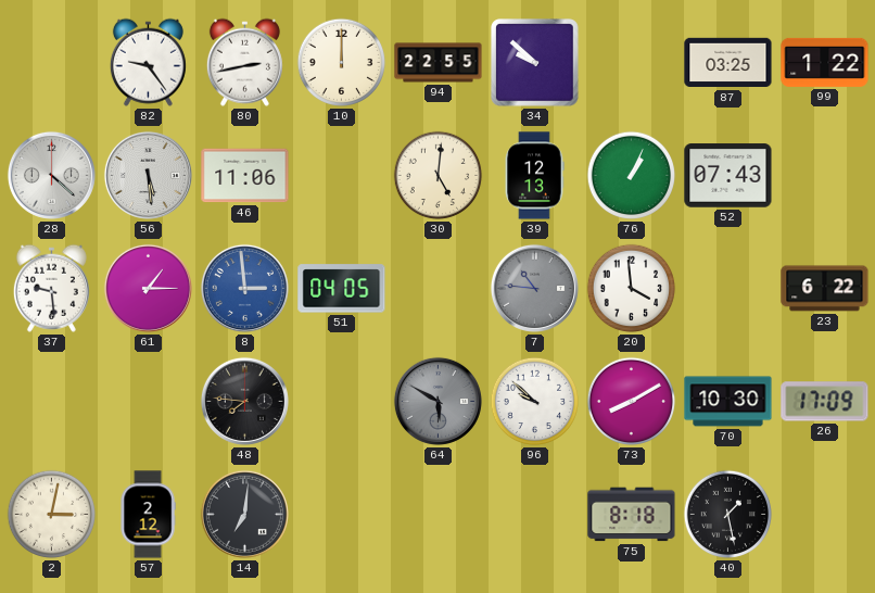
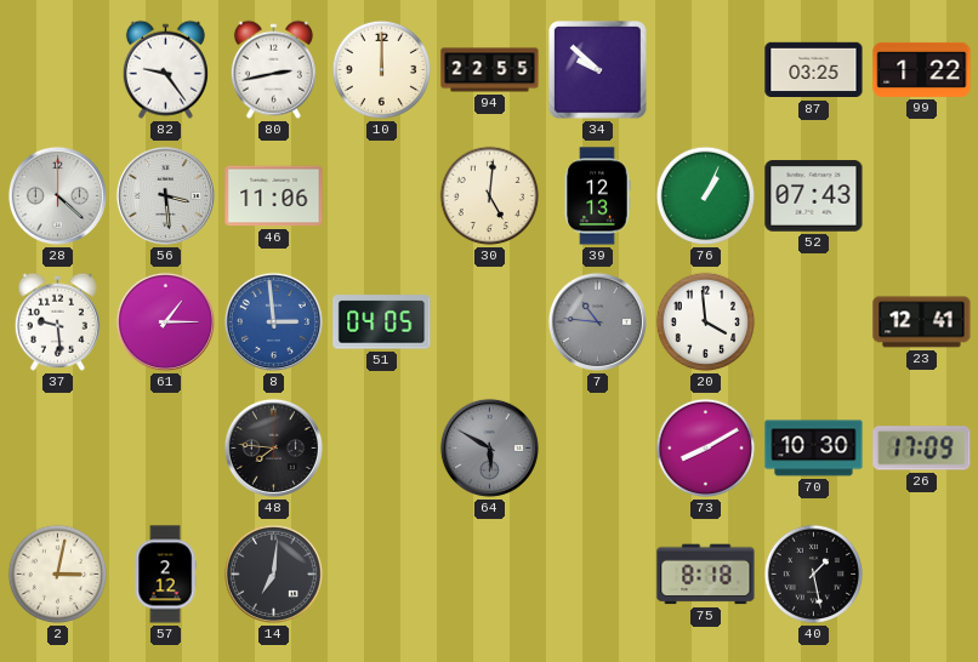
56: 5:29 -> 3:29 (165, 195)
23: 6:22 -> 12:41 (922, 323)
96: 9:52 -> none (535, 402)
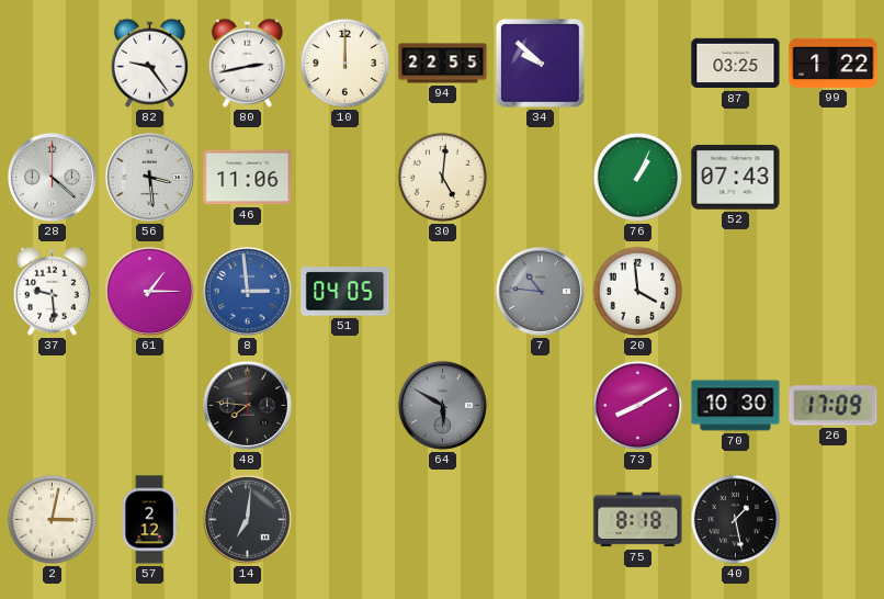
39: 12:13 -> none (597, 196)
23: 12:41 -> none (922, 323)
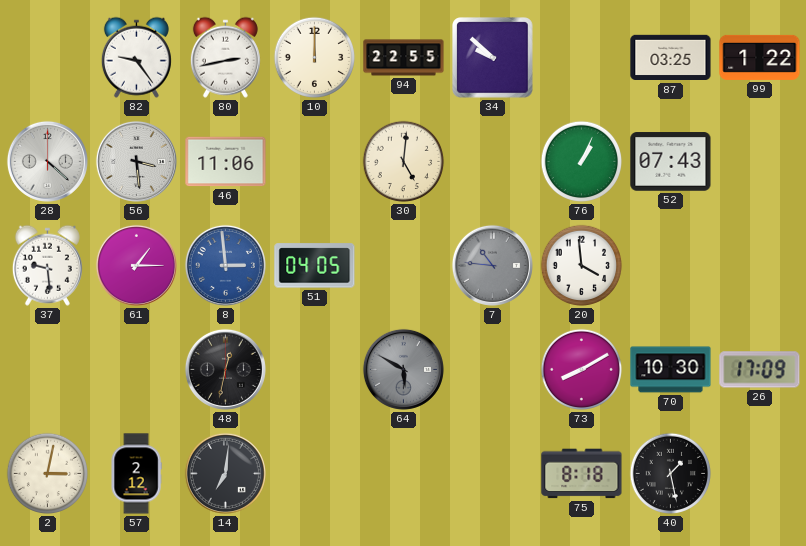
48: 7:46 -> 12:32 (225, 369)
